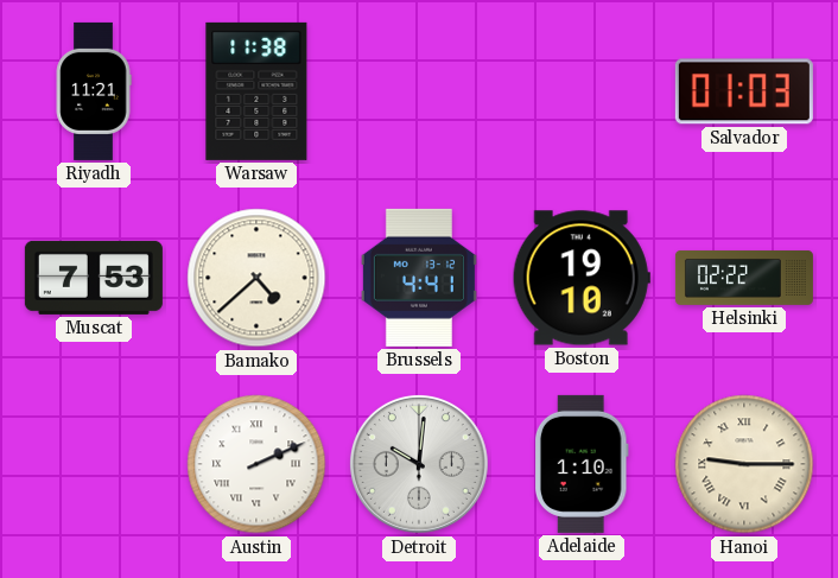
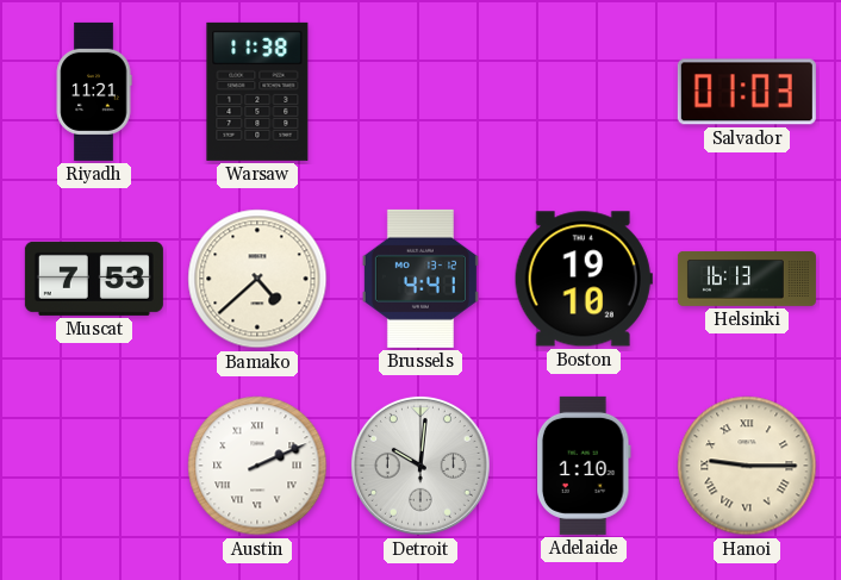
Helsinki: 02:22 -> 16:13 (747, 279)
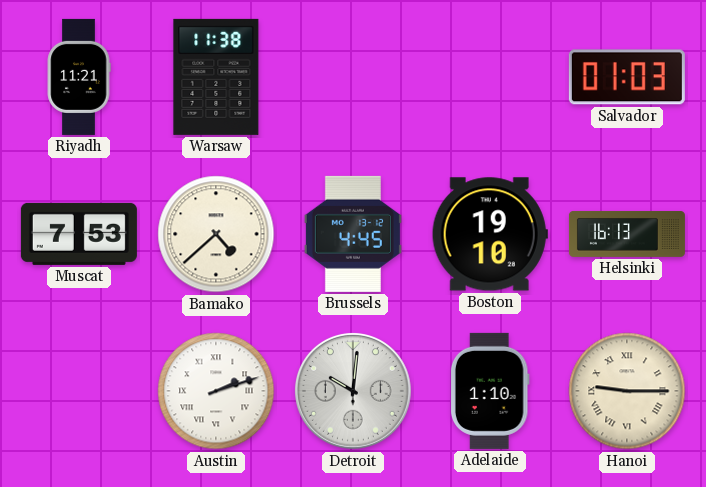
Brussels: 4:41 -> 4:45 (353, 234)
Austin: 2:11 -> 2:12 (216, 391)
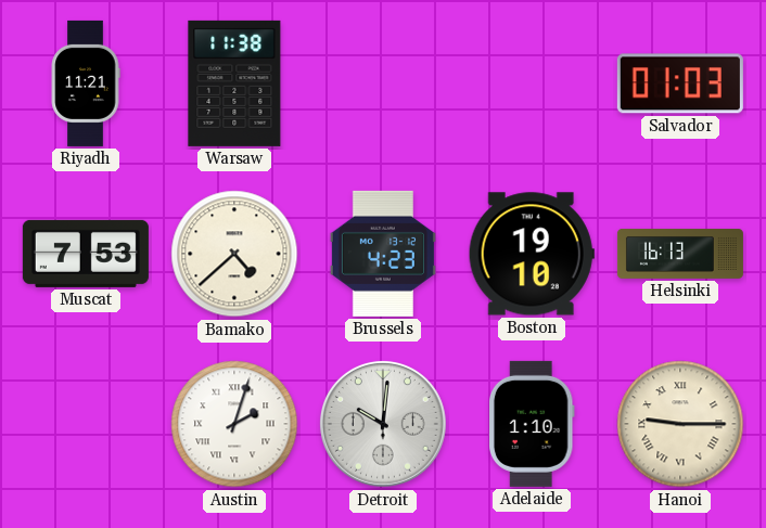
Brussels: 4:45 -> 4:23 (383, 254)
Austin: 2:12 -> 2:03 (234, 424)
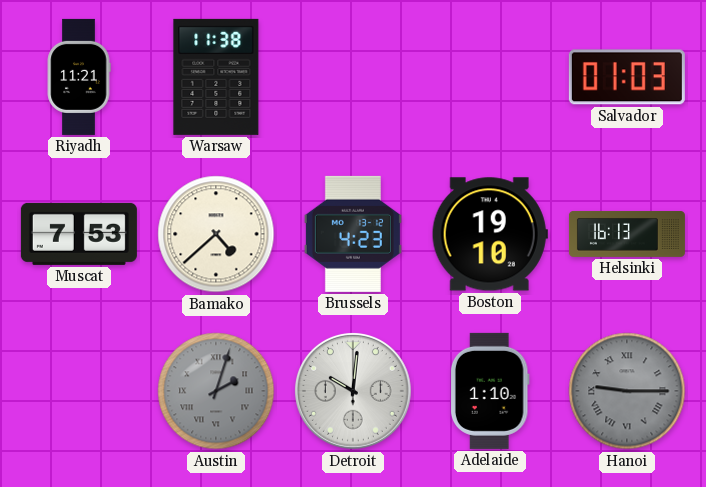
Austin dial: white -> grey (216, 391)
Hanoi dial: cream -> grey (627, 391)
